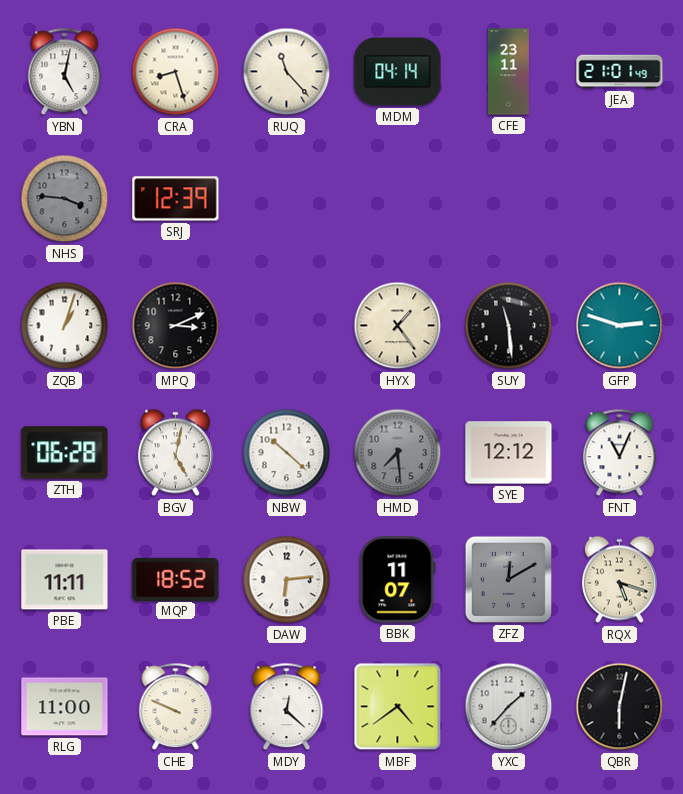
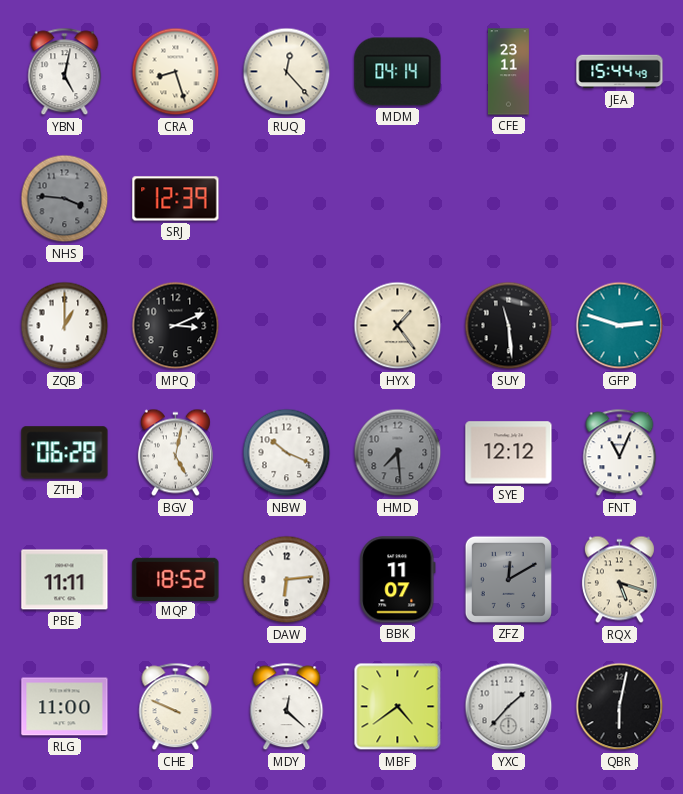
RUQ: 11:23 -> 12:23 (287, 72)
JEA: 21:01 -> 15:44 (620, 72)
ZQB: 1:03 -> 1:00 (65, 326)
NBW: 10:22 -> 10:19 (287, 453)
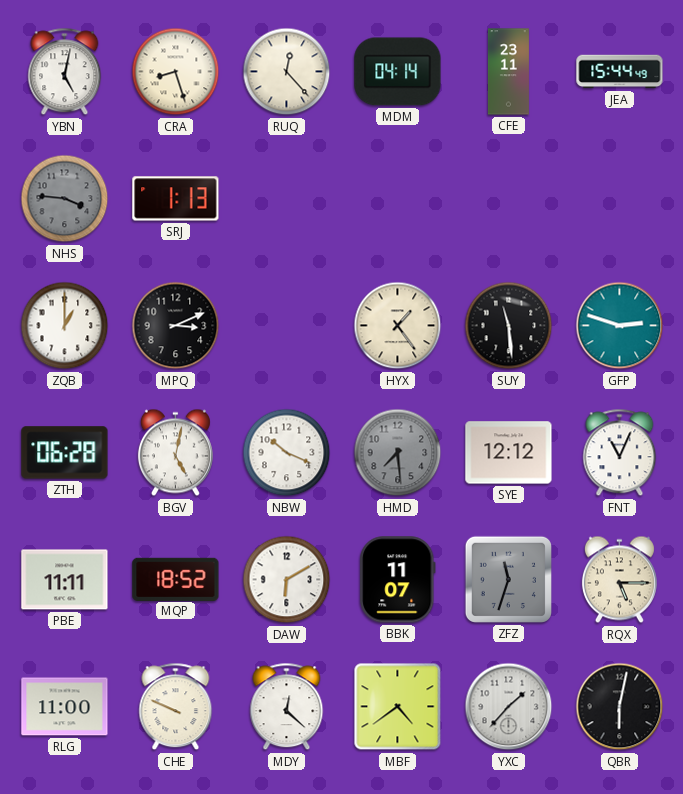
SRJ: 12:39 -> 1:13 (176, 199)
DAW: 6:14 -> 6:10 (287, 580)
ZFZ: 12:10 -> 11:33 (508, 579)
RQX: 5:18 -> 5:15 (619, 580)
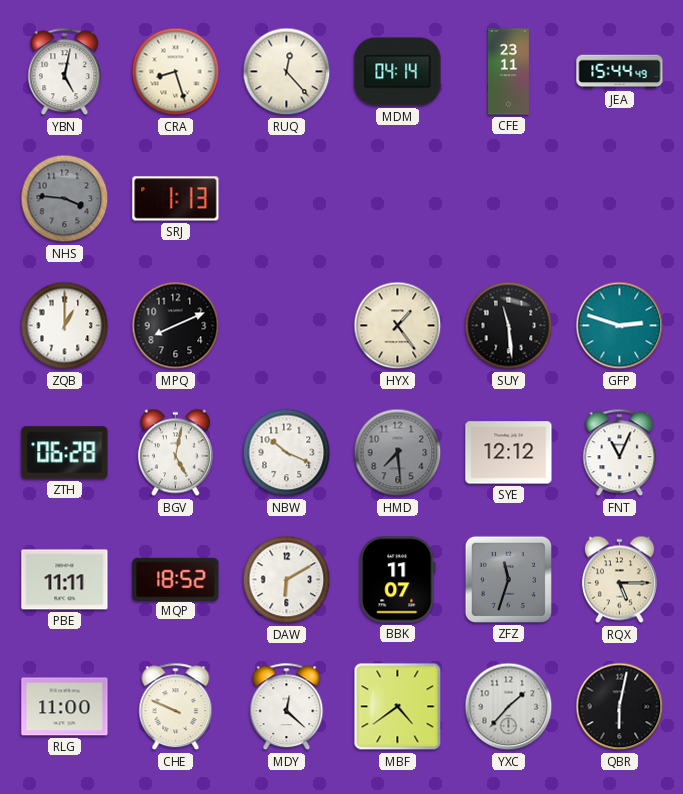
MPQ: 3:11 -> 8:11 (176, 326)
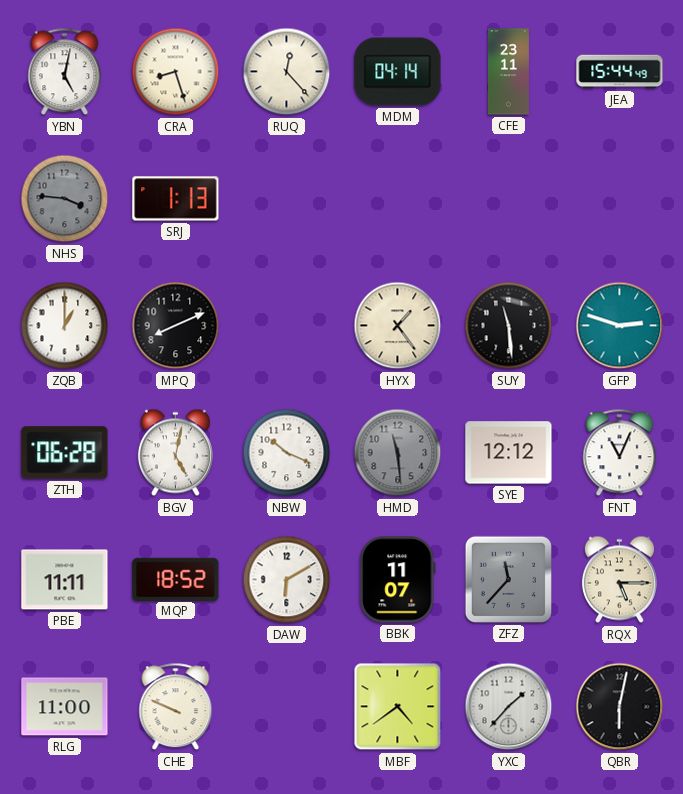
HMD: 7:29 -> 11:29 (398, 453)
ZFZ: 11:33 -> 11:37 (508, 579)
MDY: 12:22 -> none (287, 707)
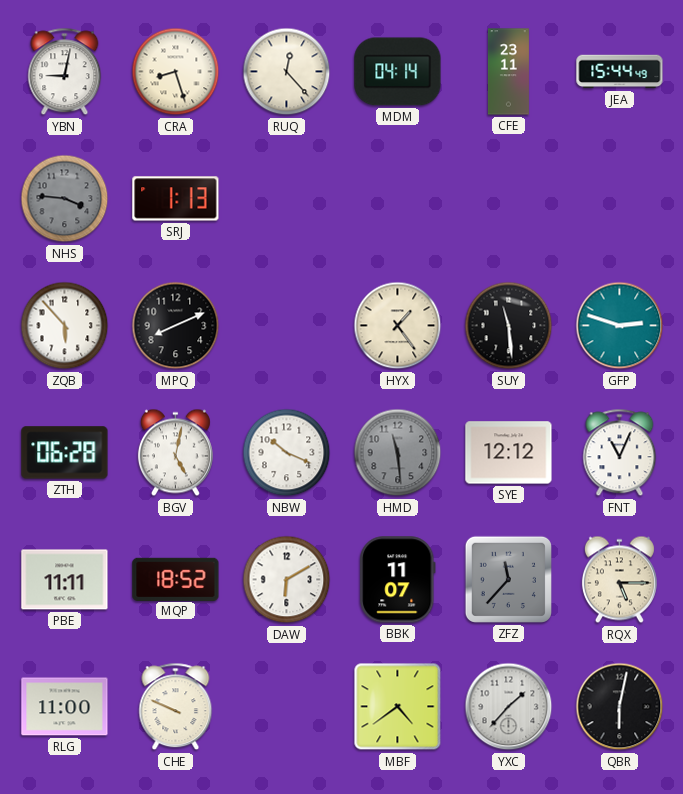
YBN: 5:02 -> 9:02 (65, 72)
ZQB: 1:00 -> 5:53 (65, 326)
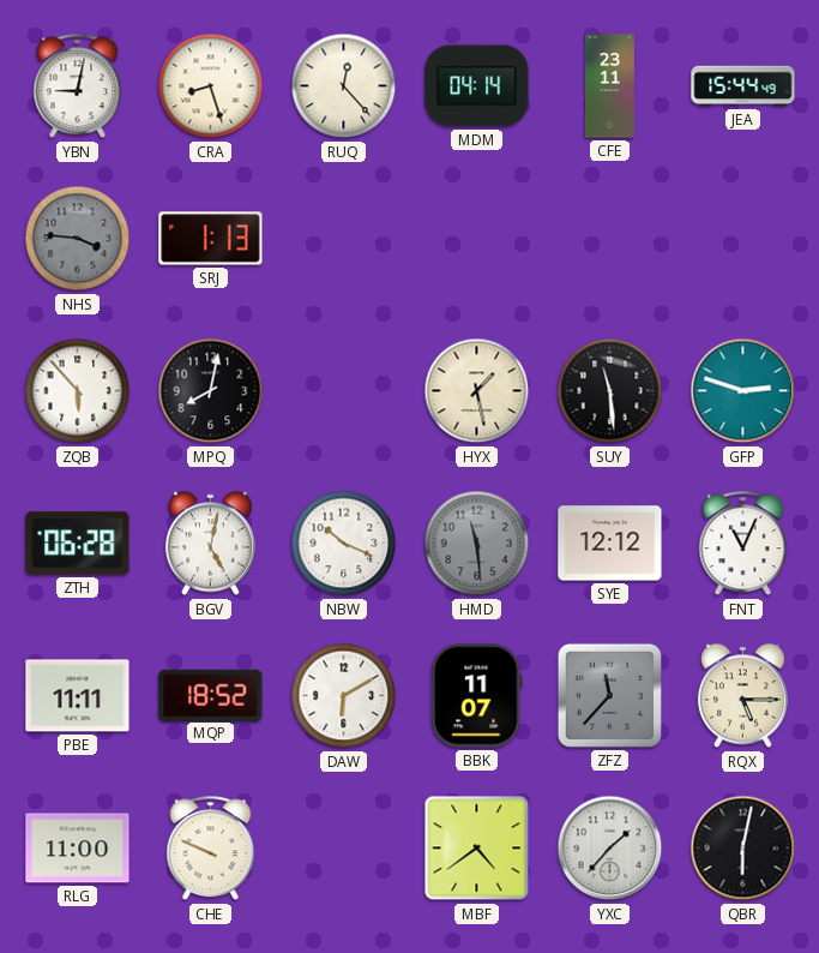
MPQ: 8:11 -> 8:02 (211, 391)
HYX: 1:24 -> 1:28 (477, 391)
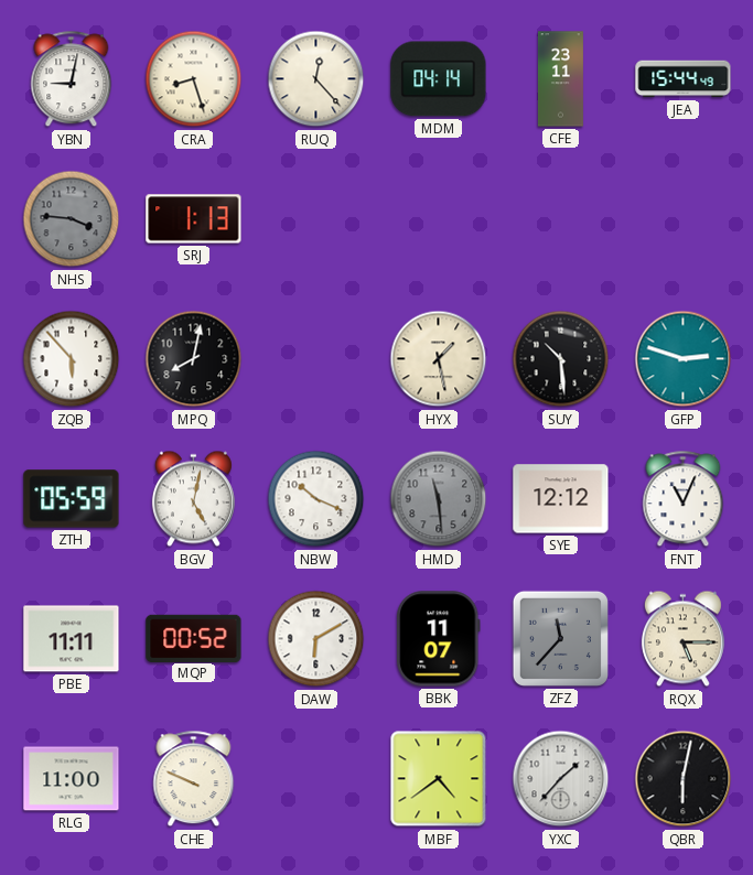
SUY: 11:29 -> 10:29 (561, 359)
ZTH: 06:28 -> 05:59 (72, 499)
MQP: 18:52 -> 00:52 (194, 638)
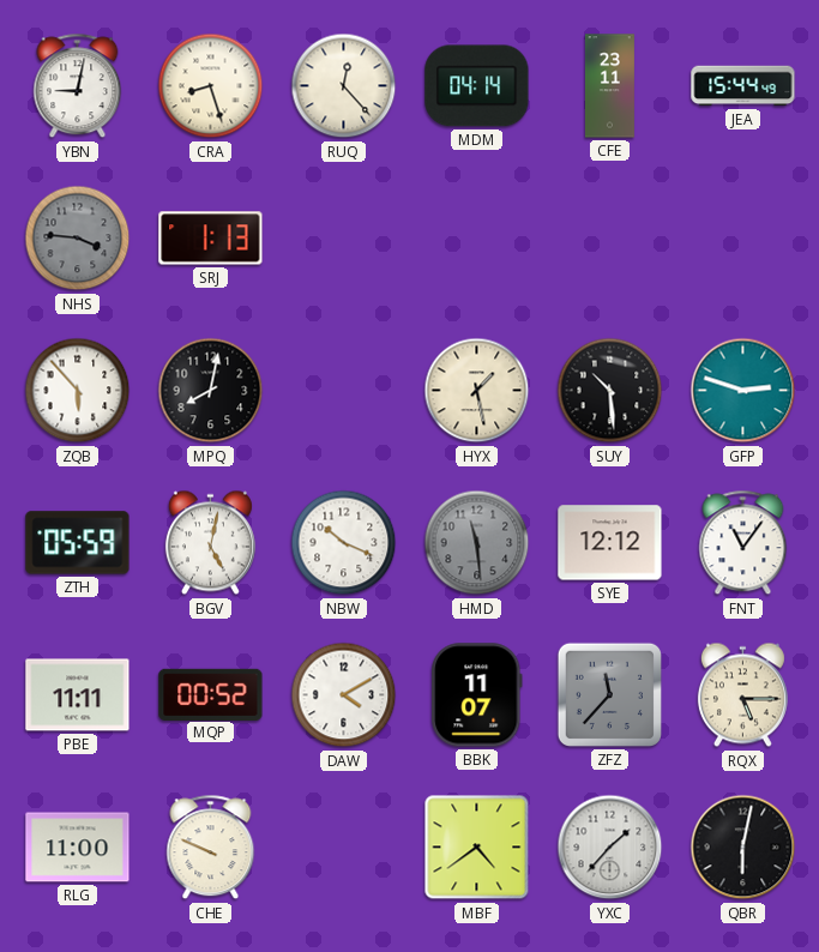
FNT: 11:04 -> 11:06 (743, 543)
DAW: 6:10 -> 4:10 (344, 695)
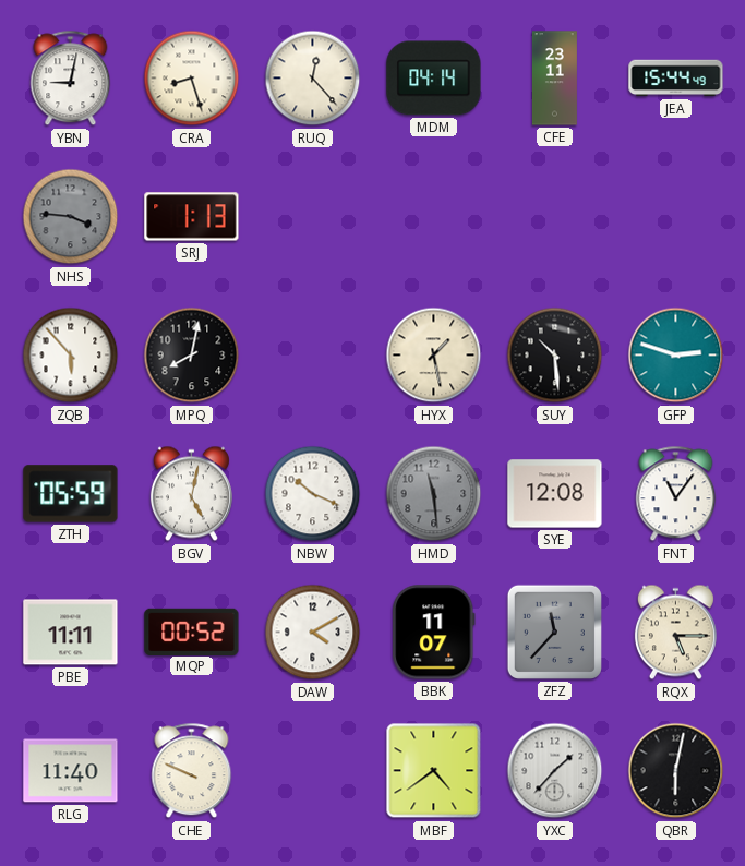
SYE: 12:12 -> 12:08 (555, 494)
RLG: 11:00 -> 11:40 (71, 771)
